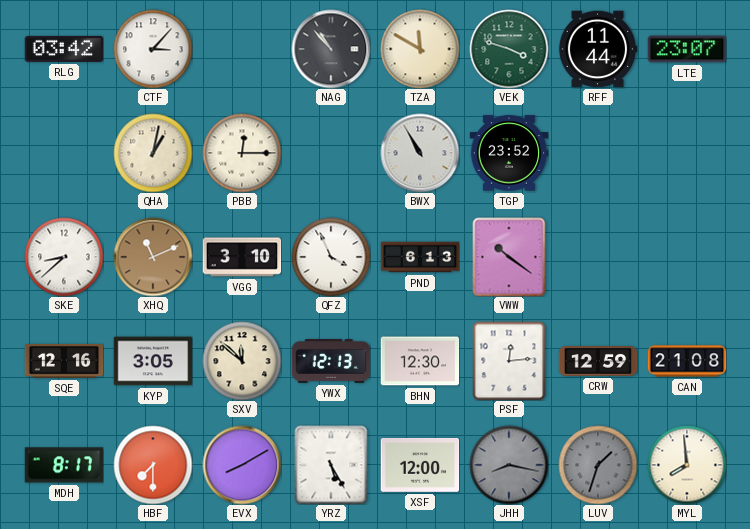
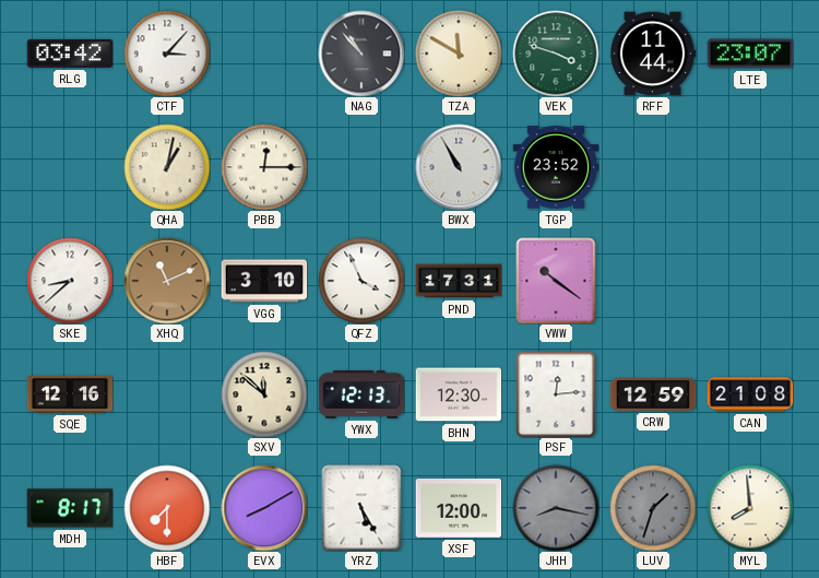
PND: 6:13 -> 17:31 (459, 281)
KYP: 3:05 -> none (153, 361)
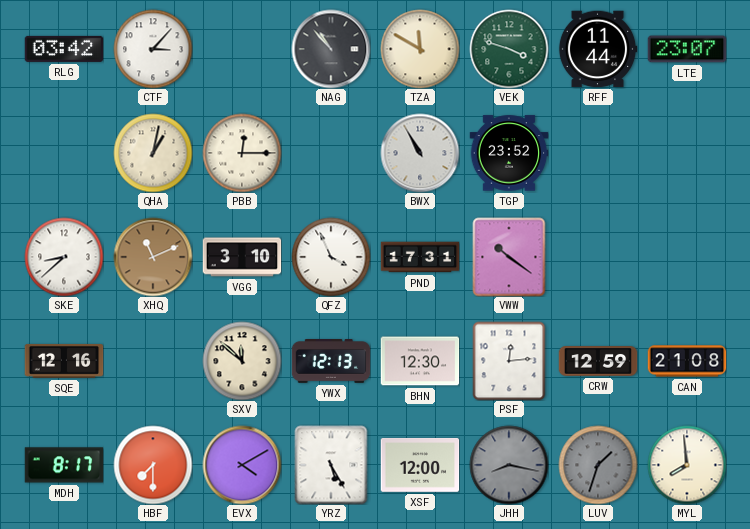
EVX: 8:10 -> 4:10 (242, 465)
